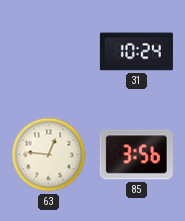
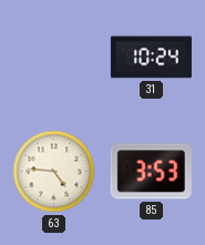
63: 12:46 -> 4:46 (54, 172)
85: 3:56 -> 3:53 (151, 172)
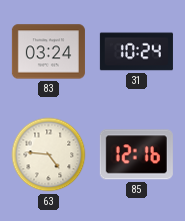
83: none -> 03:24 (48, 52)
85: 3:53 -> 12:16 (136, 155)
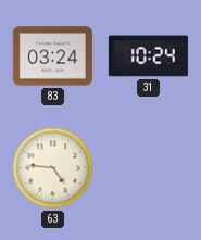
85: 12:16 -> none (136, 155)
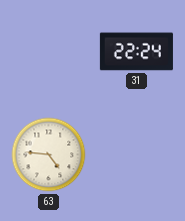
83: 03:24 -> none (52, 56)
31: 10:24 -> 22:24 (136, 52)
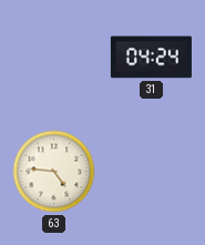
31: 22:24 -> 04:24 (151, 58)
